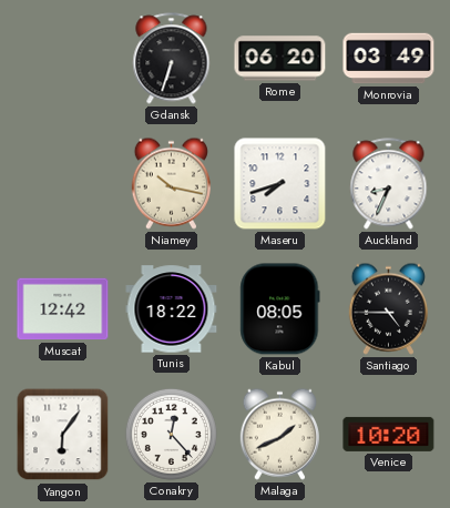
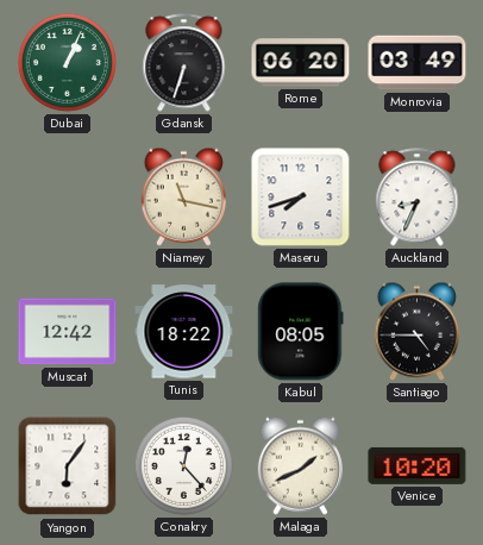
Dubai: none -> 1:04 (67, 62)
Niamey: 10:17 -> 11:17 (183, 196)
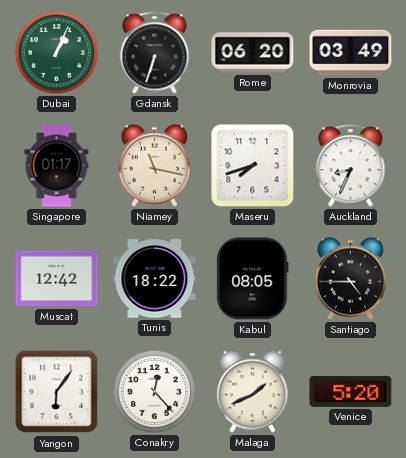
Singapore: none -> 01:17 (57, 166)
Venice: 10:20 -> 5:20 (351, 391)
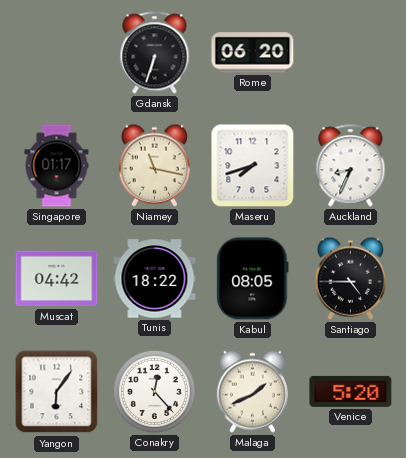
Dubai: 1:04 -> none (56, 52)
Monrovia: 03:49 -> none (351, 53)
Muscat: 12:42 -> 04:42 (57, 279)
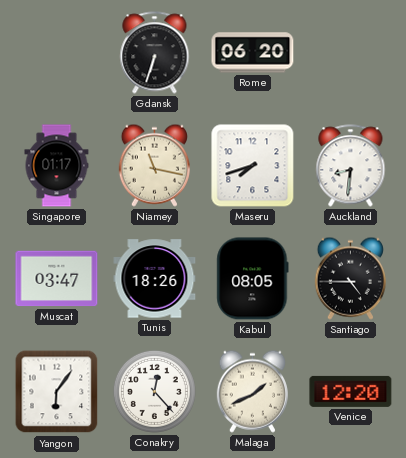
Auckland: 8:34 -> 8:31 (351, 166)
Muscat: 04:42 -> 03:47 (57, 279)
Tunis: 18:22 -> 18:26 (155, 279)
Venice: 5:20 -> 12:20 (351, 391)
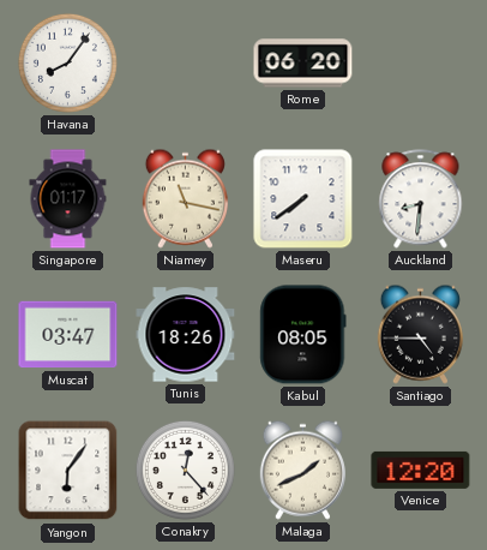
Havana: none -> 8:06 (67, 62)
Gdansk: 6:33 -> none (155, 53)
Maseru: 7:42 -> 7:39 (303, 199)
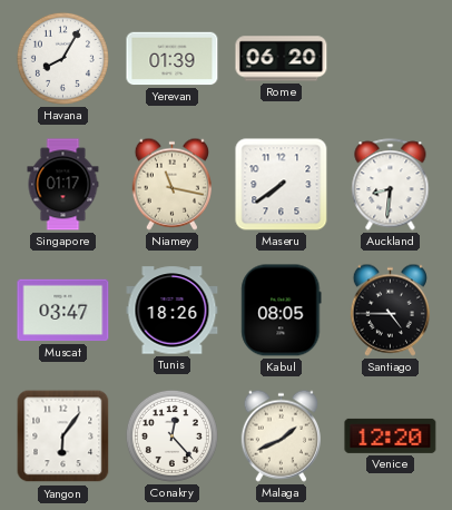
Havana: 8:06 -> 8:05 (62, 58)
Yerevan: none -> 01:39 (173, 59)
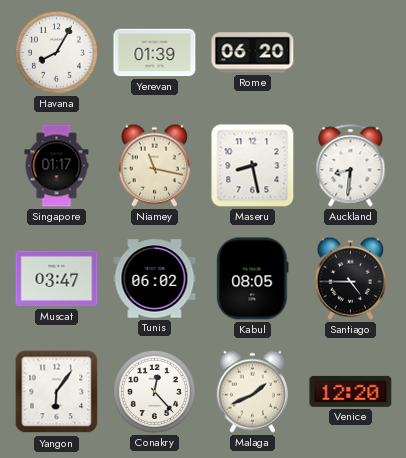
Maseru: 7:39 -> 8:28 (253, 166)
Tunis: 18:26 -> 06:02 (155, 279)
